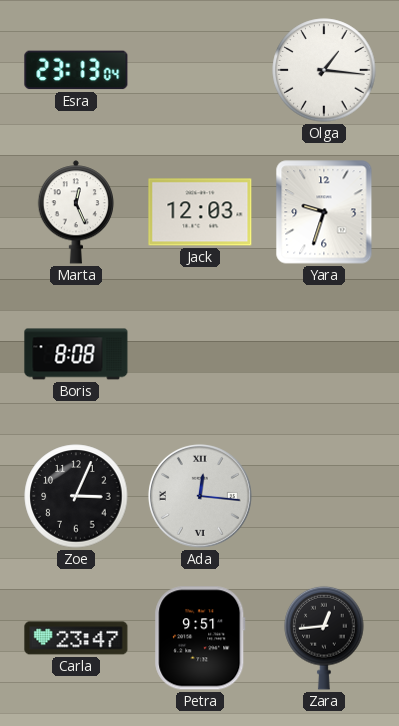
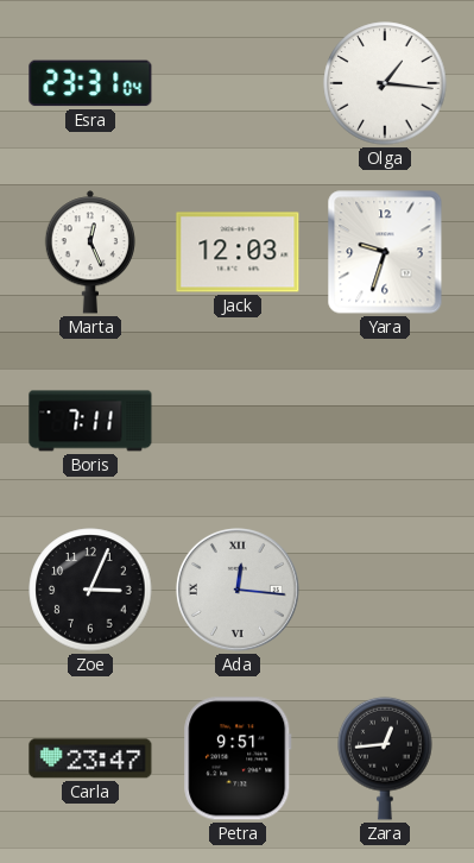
Esra: 23:13 -> 23:31 (90, 83)
Boris: 8:08 -> 7:11 (90, 421)
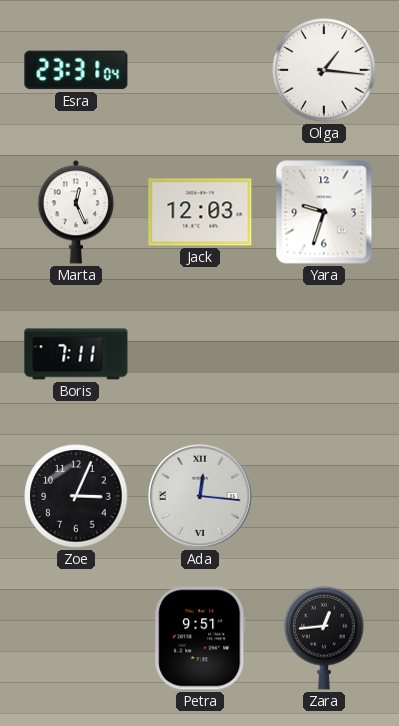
Carla: 23:47 -> none (90, 758)
